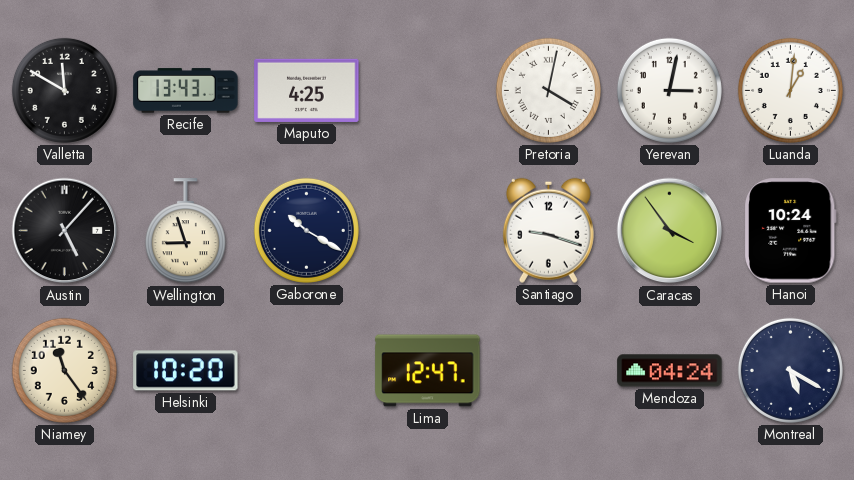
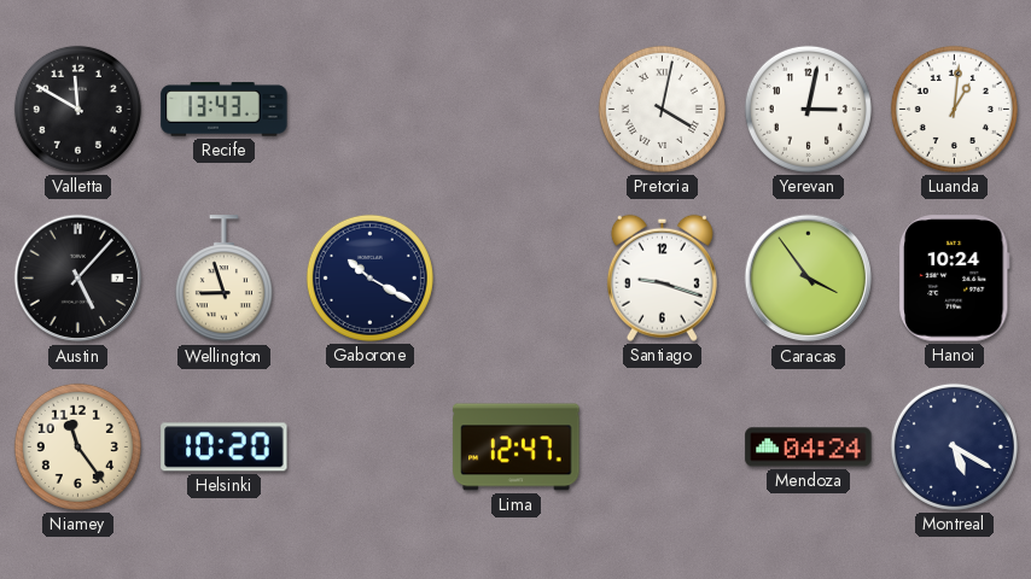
Maputo: 4:25 -> none (307, 90)
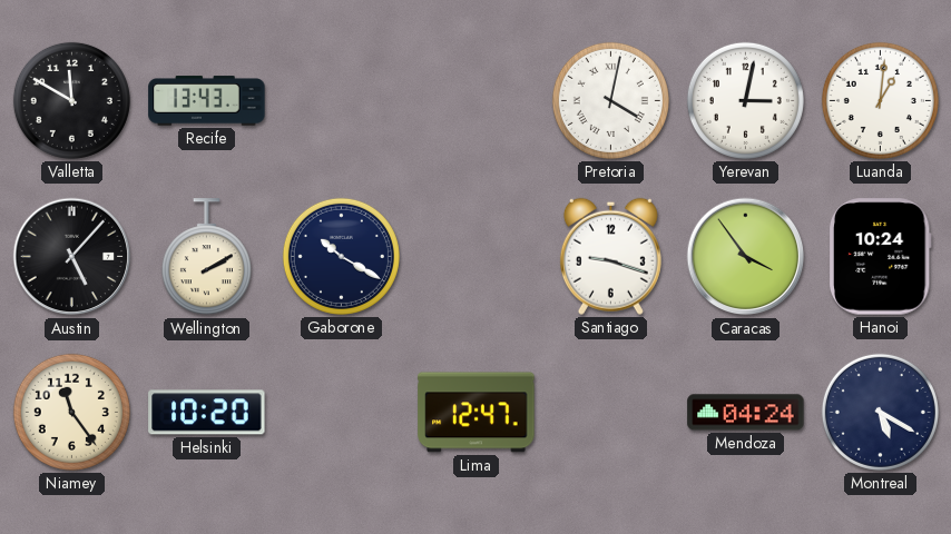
Wellington: 8:57 -> 2:10 (206, 257)
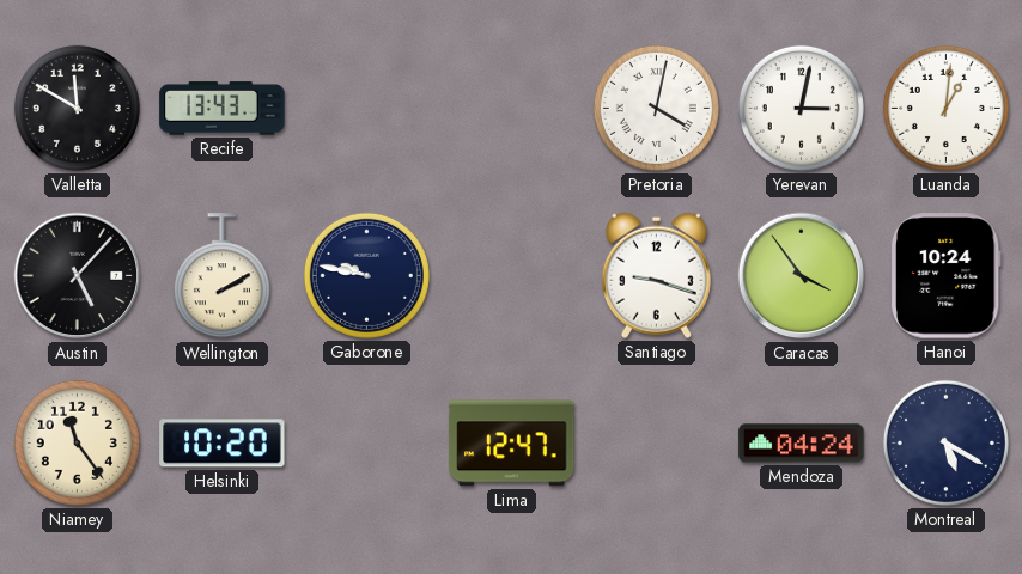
Gaborone: 10:20 -> 9:47 (366, 275)
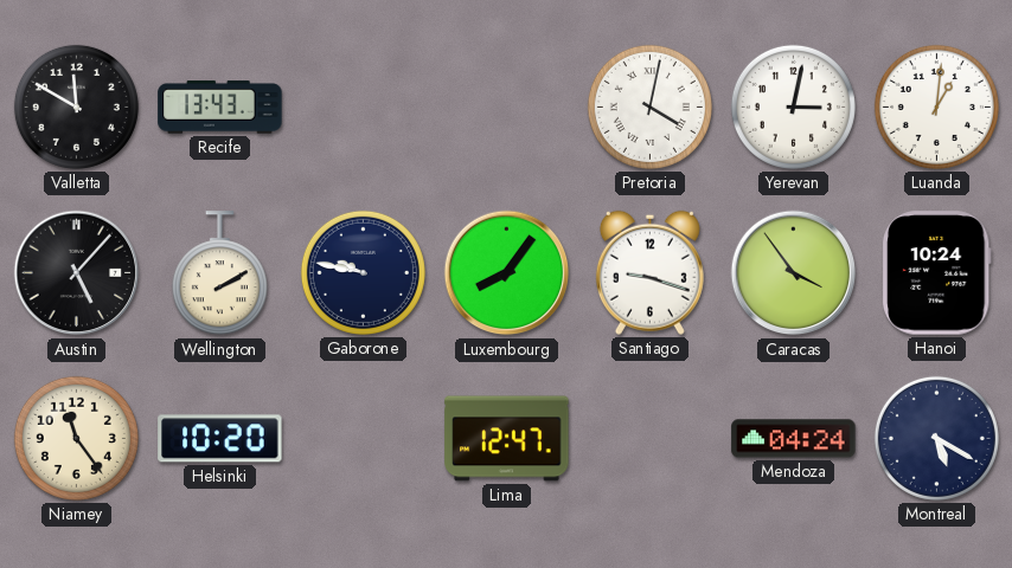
Luxembourg: none -> 8:06 (507, 273)
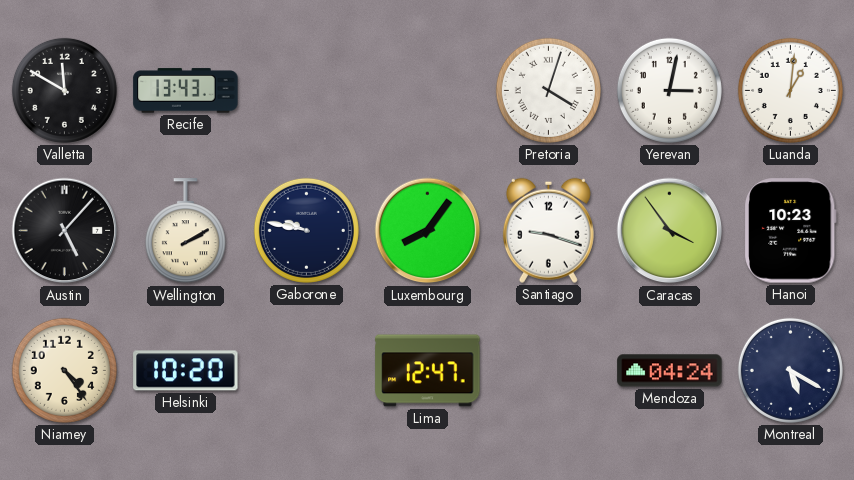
Pretoria: 4:02 -> 4:03 (548, 90)
Hanoi: 10:24 -> 10:23 (790, 231)
Niamey: 11:24 -> 4:24 (64, 370)
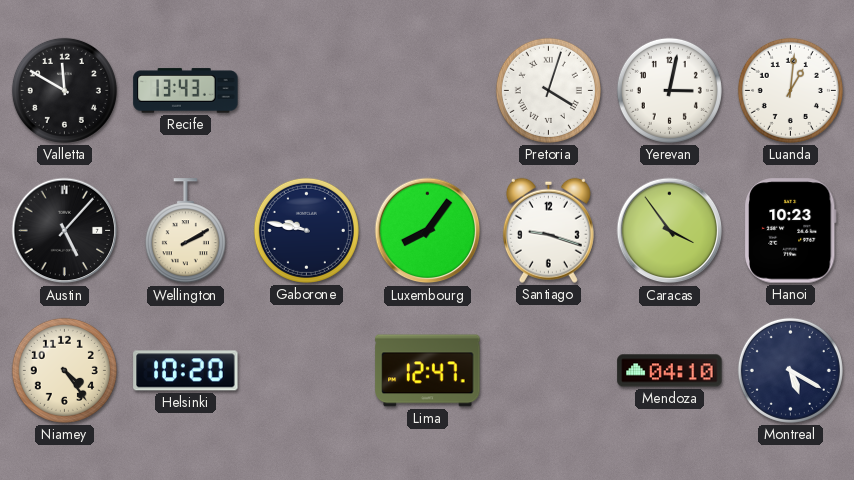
Mendoza: 04:24 -> 04:10 (670, 371)
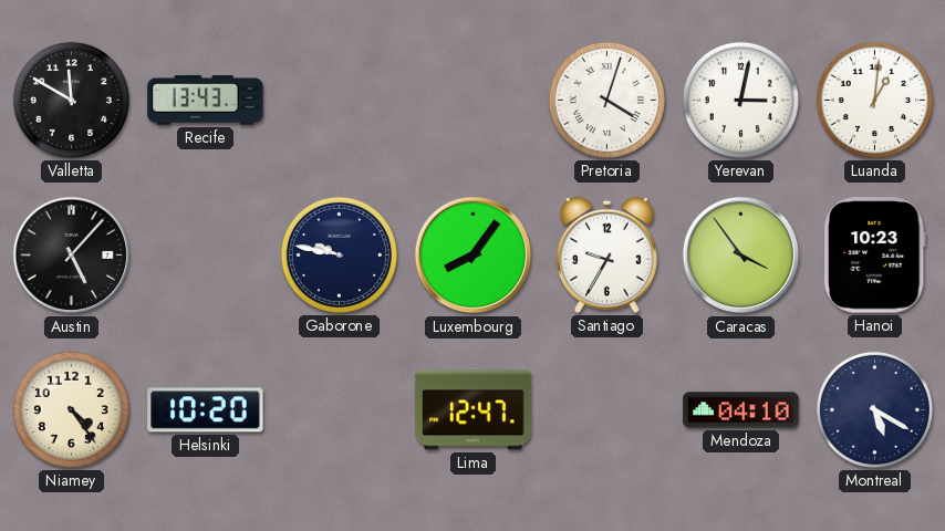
Wellington: 2:10 -> none (185, 231)
Santiago: 9:18 -> 9:35 (606, 254)
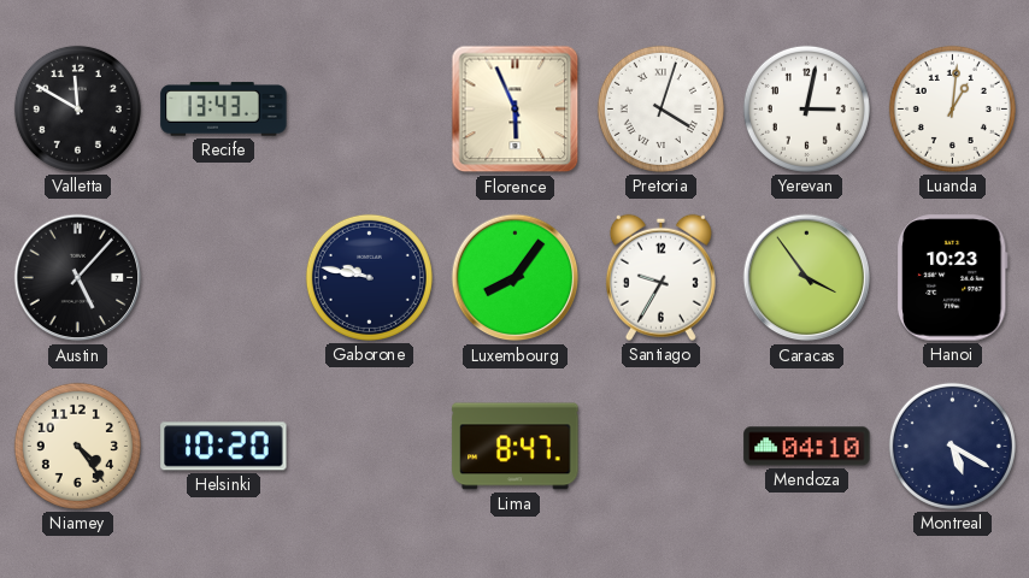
Florence: none -> 5:56 (516, 110)
Lima: 12:47 -> 8:47 (516, 447)
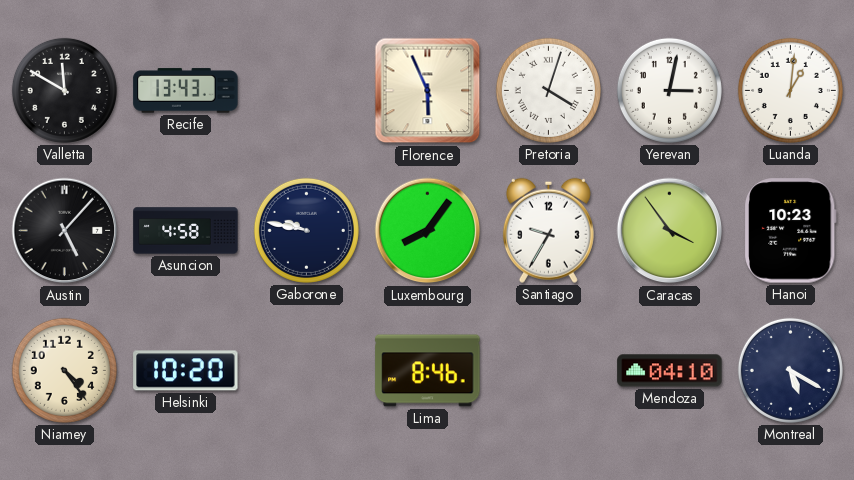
Asuncion: none -> 4:58 (186, 231)
Lima: 8:47 -> 8:46 (428, 371)
